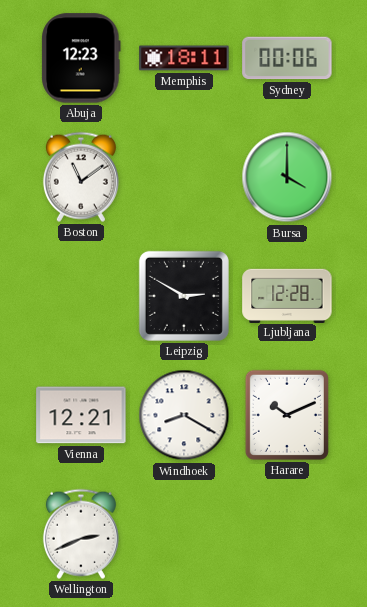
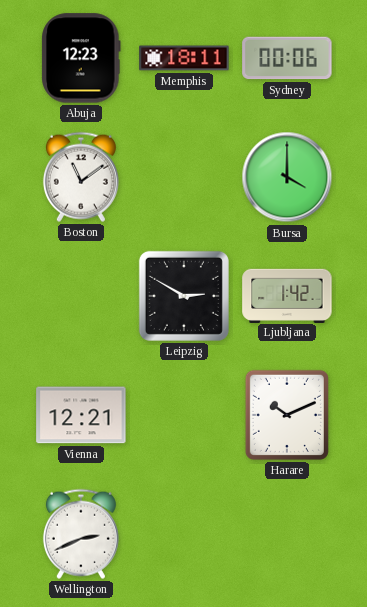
Ljubljana: 12:28 -> 1:42 (287, 295)
Windhoek: 8:20 -> none (184, 415)
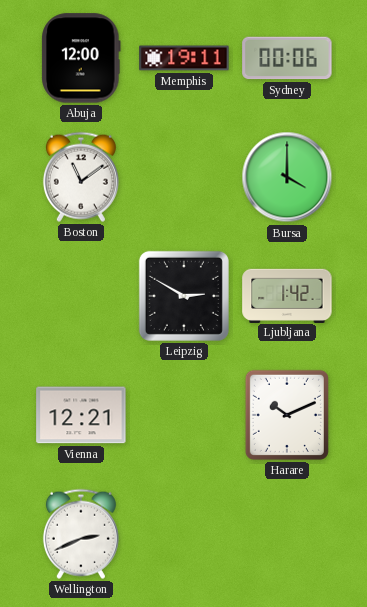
Abuja: 12:23 -> 12:00 (81, 58)
Memphis: 18:11 -> 19:11 (184, 58)
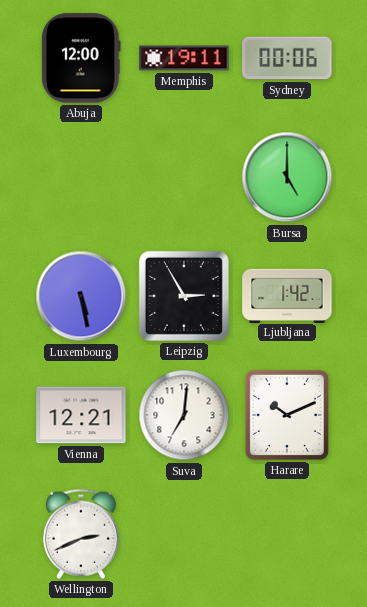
Boston: 11:09 -> none (81, 177)
Bursa: 4:00 -> 5:00 (287, 177)
Luxembourg: none -> 5:28 (81, 296)
Leipzig: 2:50 -> 2:55 (184, 296)
Suva: none -> 7:01 (184, 415)
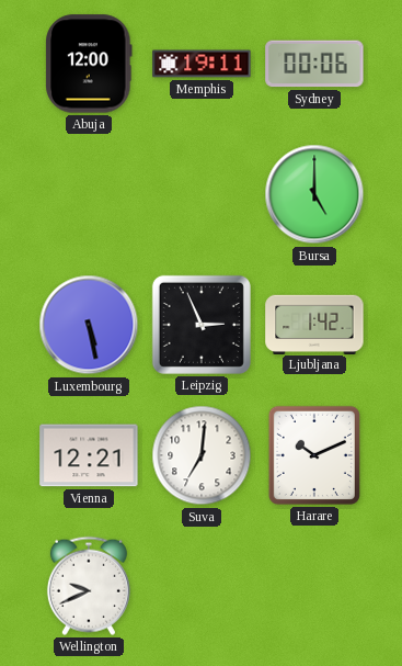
Leipzig: 2:55 -> 2:56 (202, 325)
Wellington: 2:41 -> 9:41 (89, 586)
